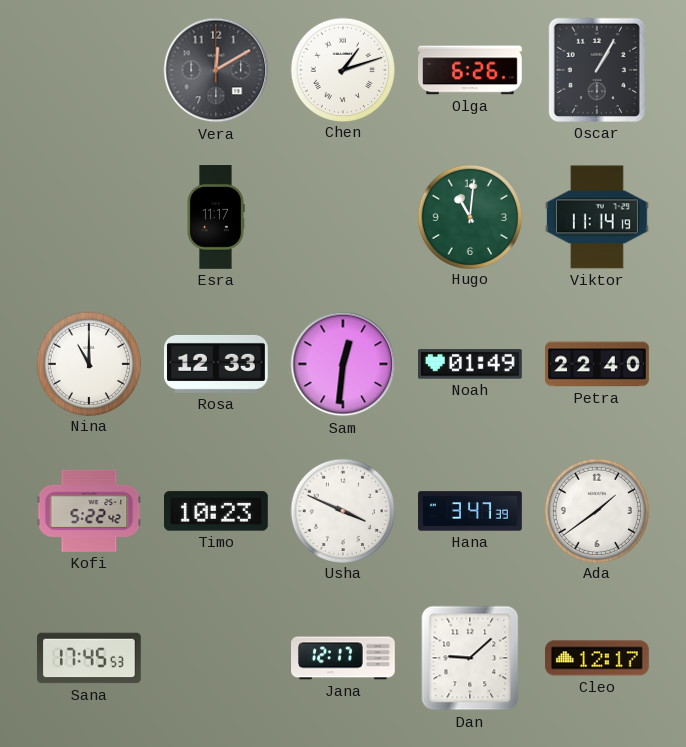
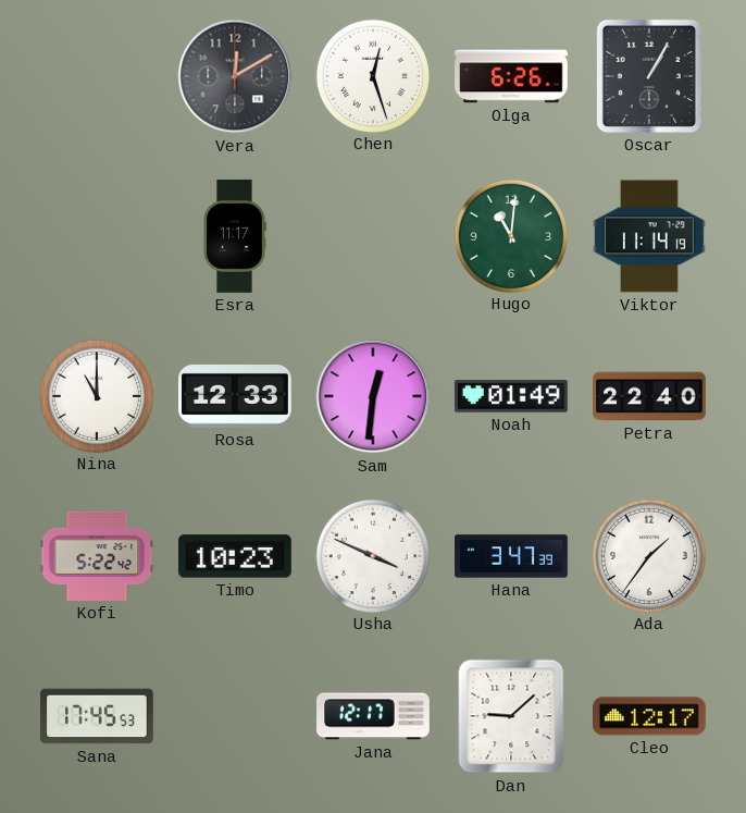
Chen: 1:12 -> 12:27 (372, 75)
Ada: 1:39 -> 1:36 (648, 555)
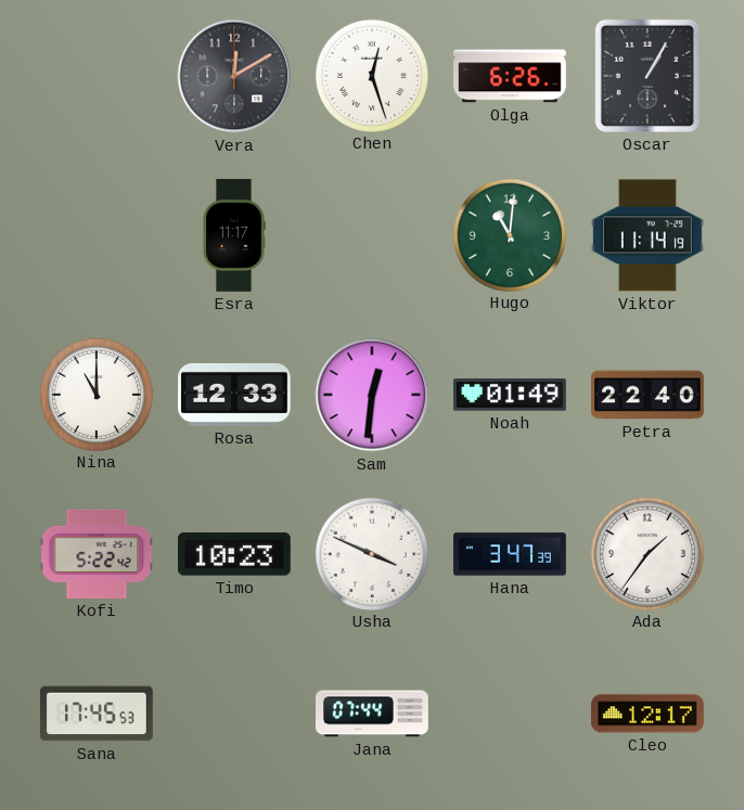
Jana: 12:17 -> 07:44 (373, 713)
Dan: 9:08 -> none (511, 716)
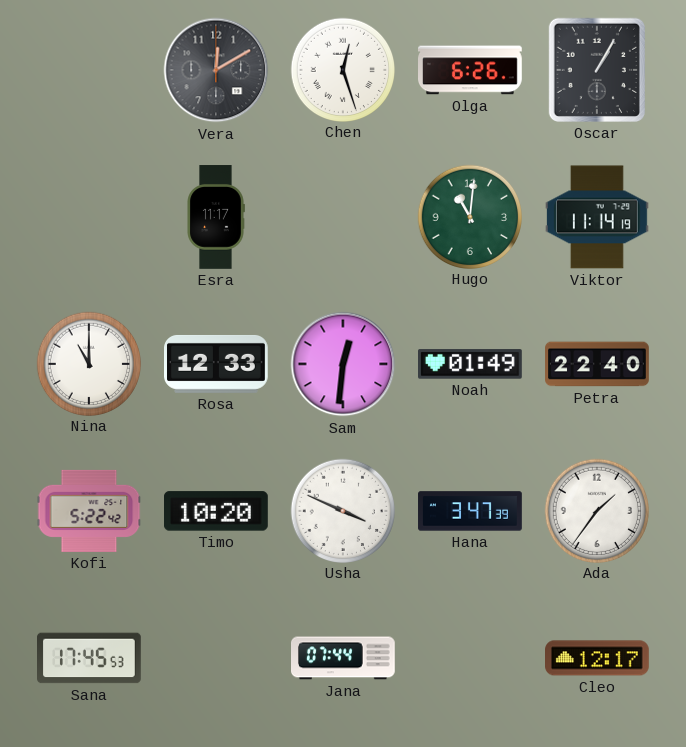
Timo: 10:23 -> 10:20 (217, 511)
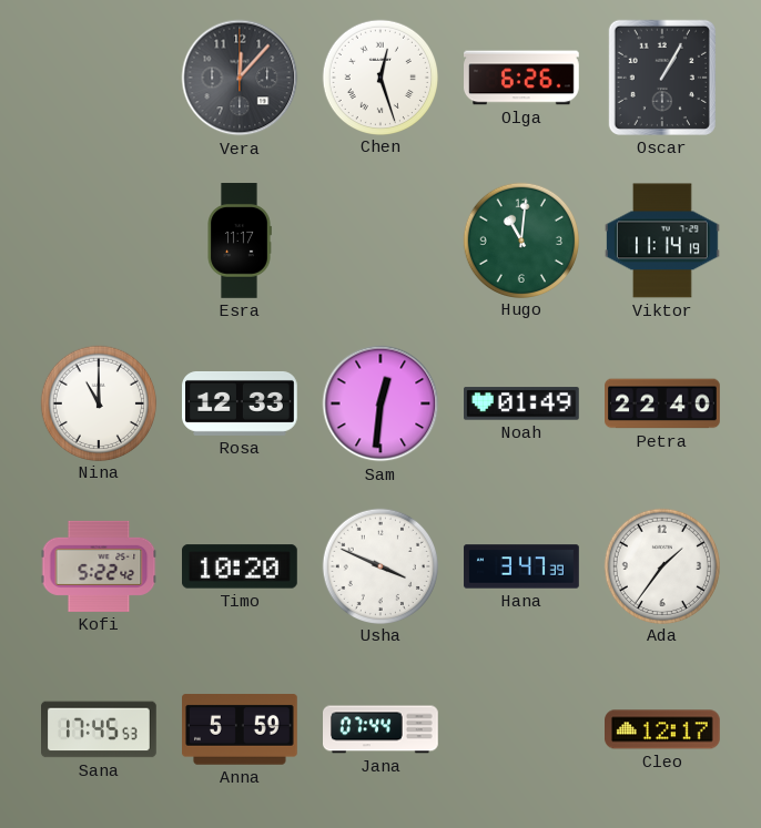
Vera: 12:10 -> 12:07 (240, 78)
Anna: none -> 5:59 (241, 729)
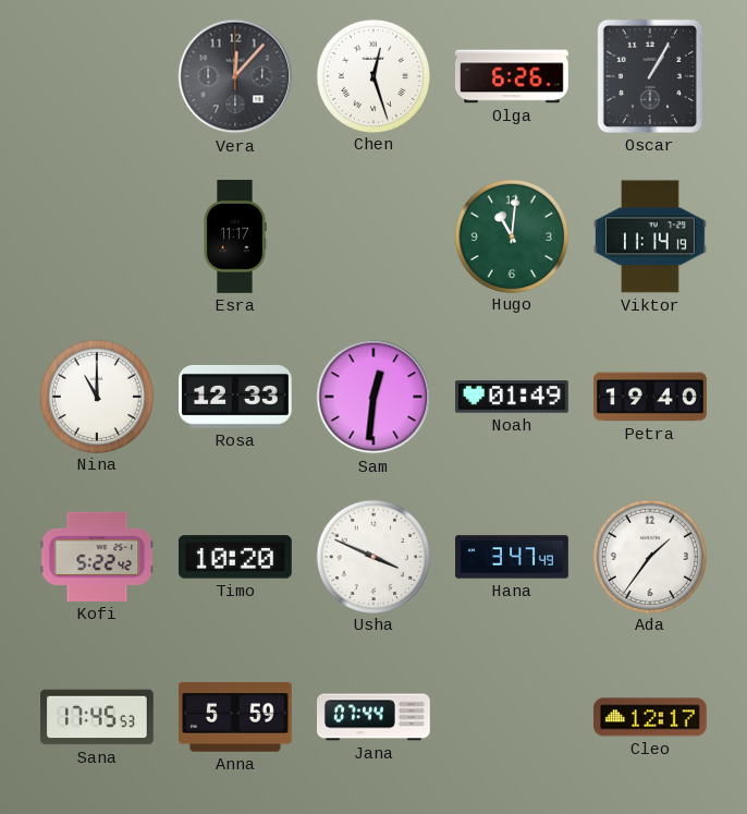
Petra: 22:40 -> 19:40 (650, 397)
Hana: 3:47:39 -> 3:47:49 (512, 557)
